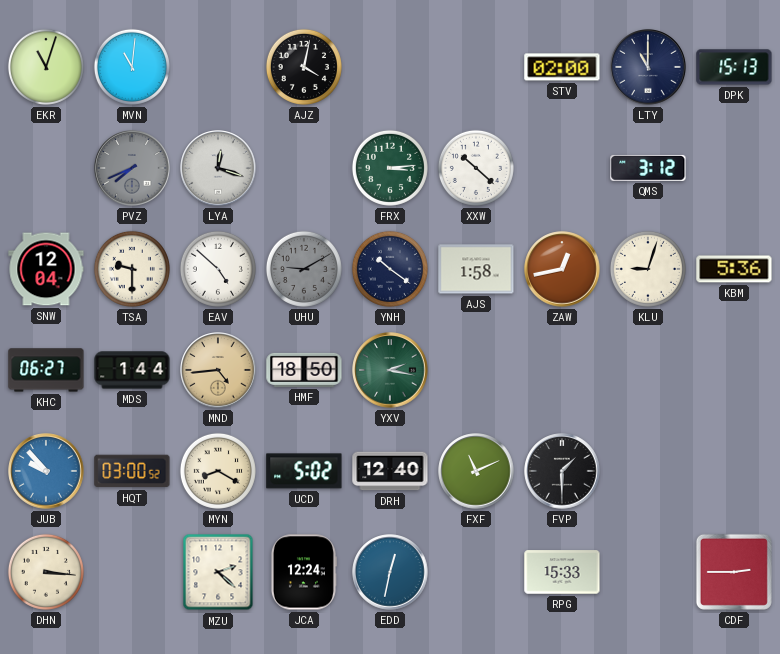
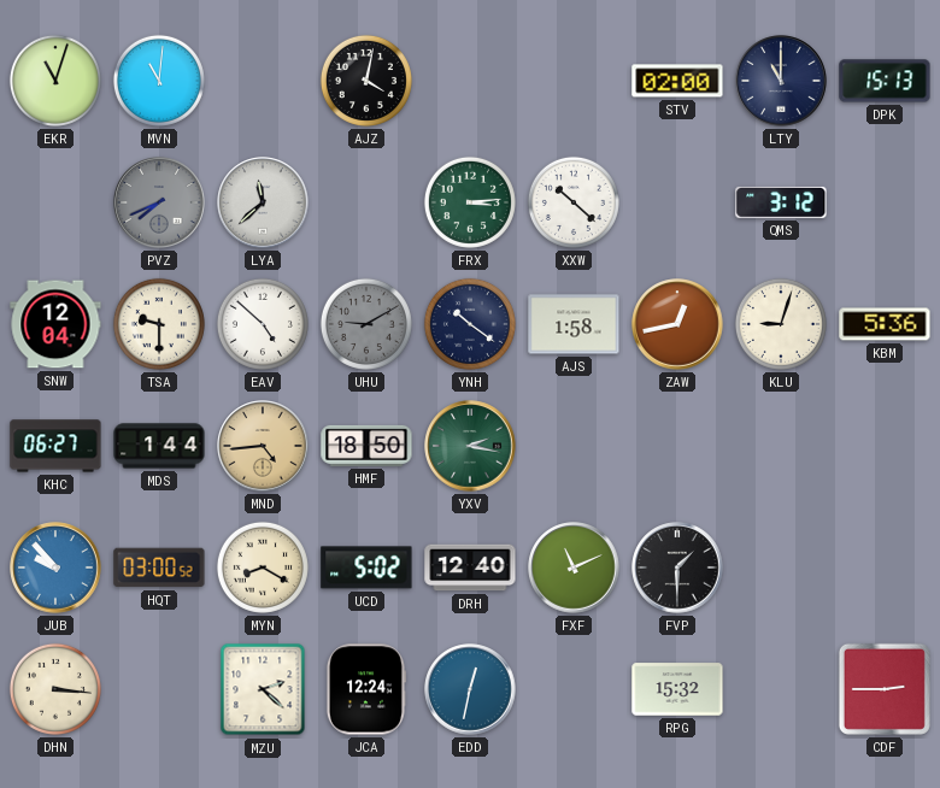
LYA: 12:18 -> 11:38 (263, 202)
RPG: 15:33 -> 15:32 (677, 689)
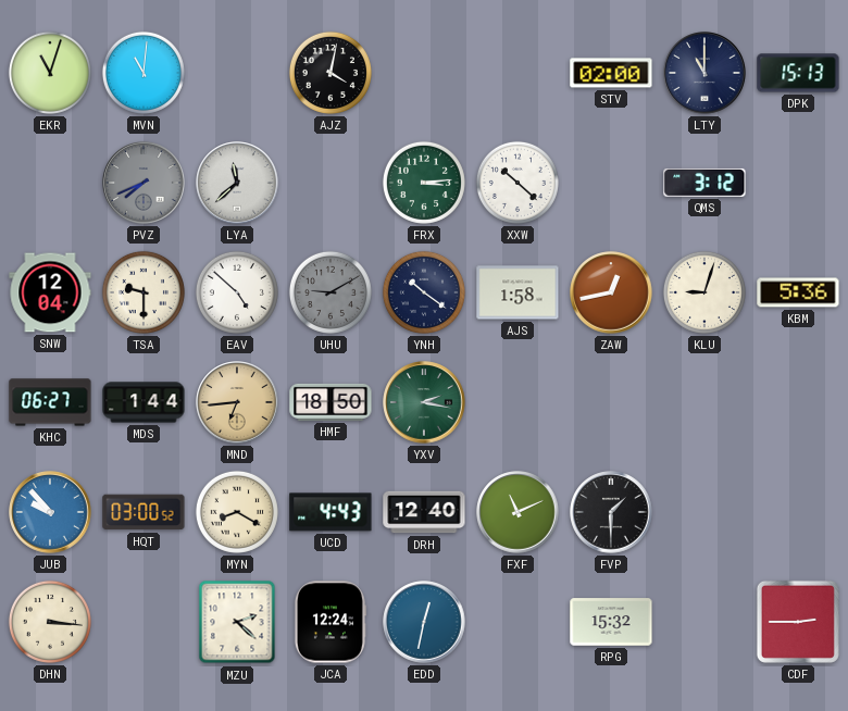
MND: 4:44 -> 6:44 (237, 402)
UCD: 5:02 -> 4:43 (331, 512)
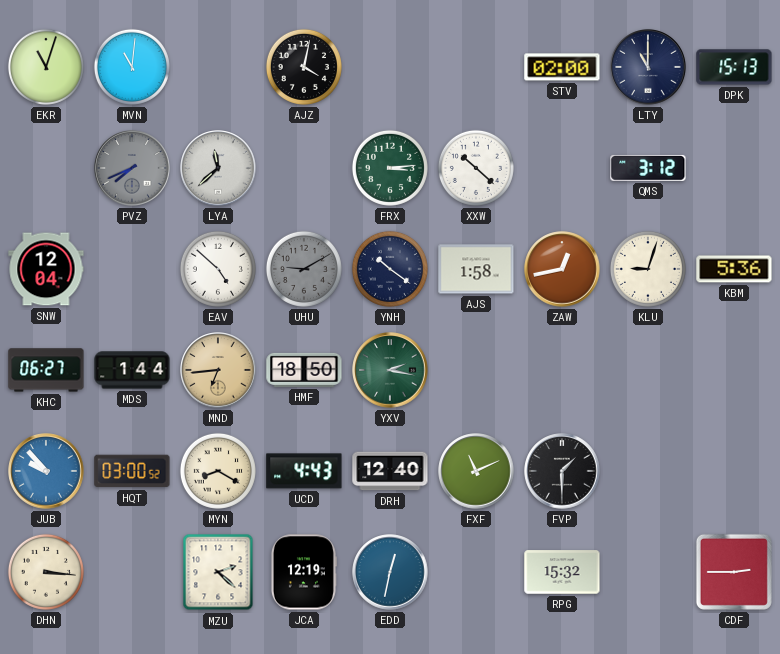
TSA: 9:30 -> none (144, 292)
JCA: 12:24 -> 12:19 (303, 572)
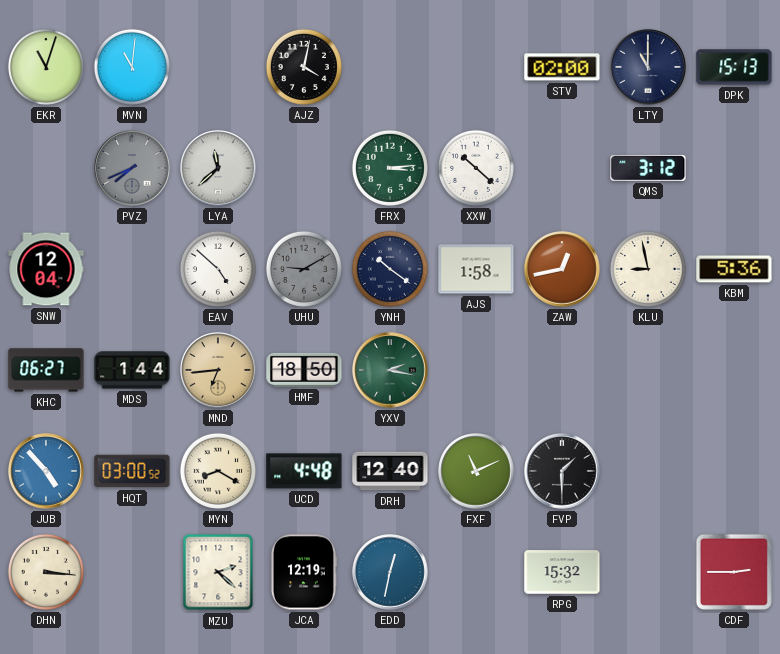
KLU: 9:03 -> 8:58 (648, 269)
JUB: 9:53 -> 4:53 (46, 471)
UCD: 4:43 -> 4:48 (304, 471)
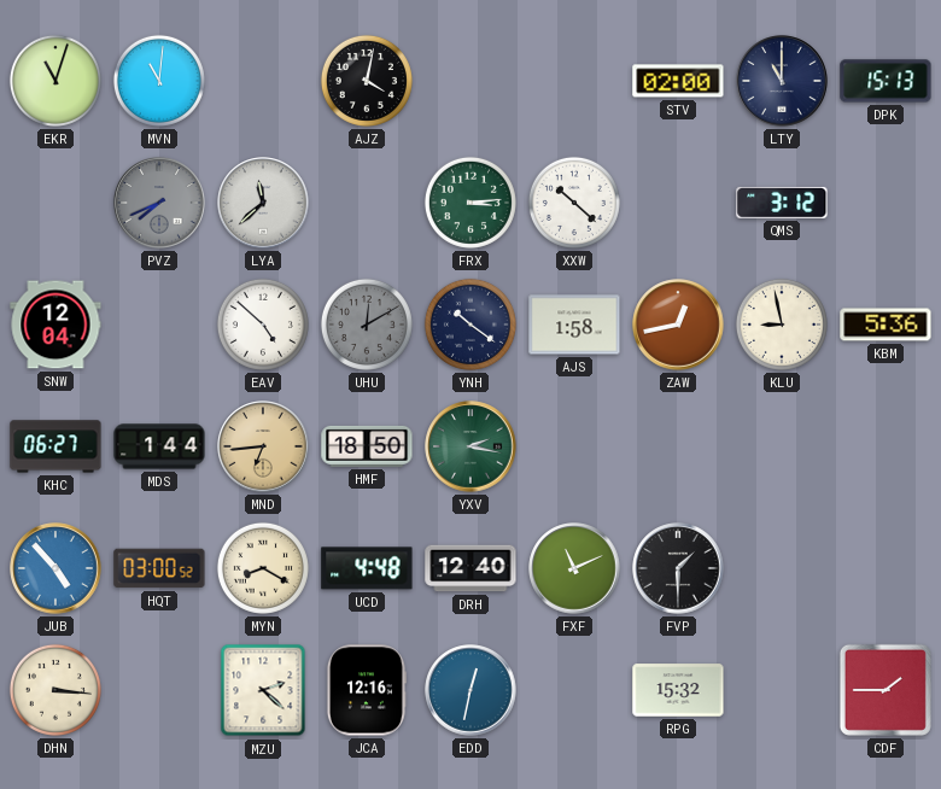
UHU: 9:10 -> 12:10 (367, 325)
JCA: 12:19 -> 12:16 (366, 690)
CDF: 2:45 -> 1:45 (886, 690)
